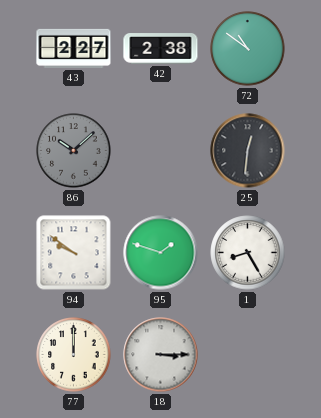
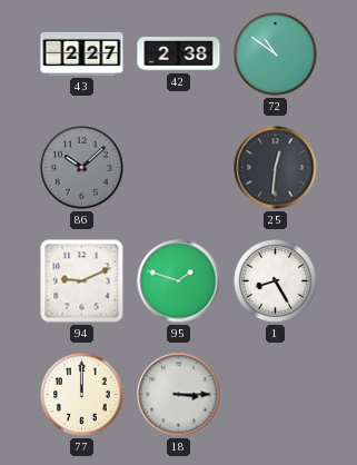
94: 9:51 -> 9:11 (82, 281)
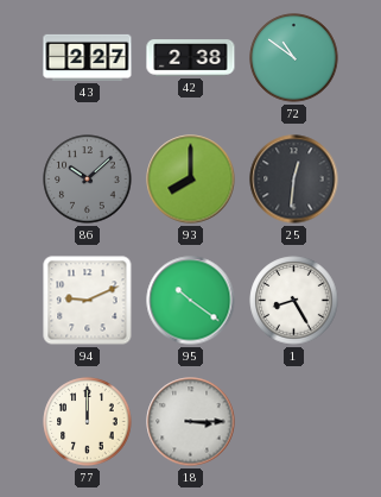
93: none -> 8:00 (191, 180)
95: 1:48 -> 10:21 (191, 301)
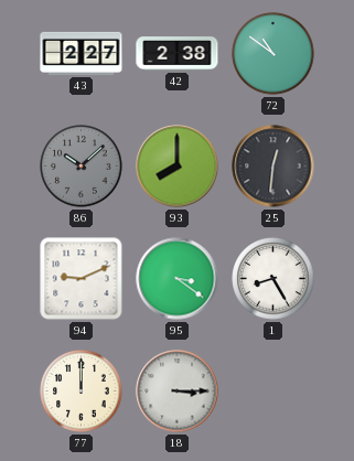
95: 10:21 -> 3:21 (178, 279)
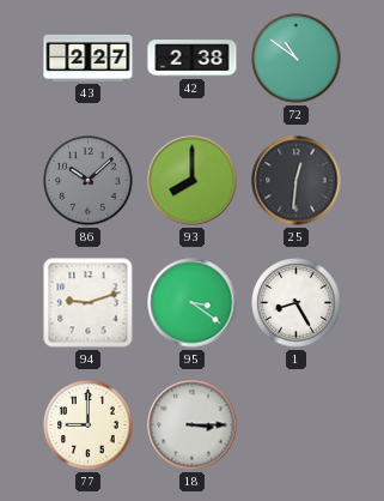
94: 9:11 -> 9:12 (89, 303)
77: 12:00 -> 9:00 (89, 425)
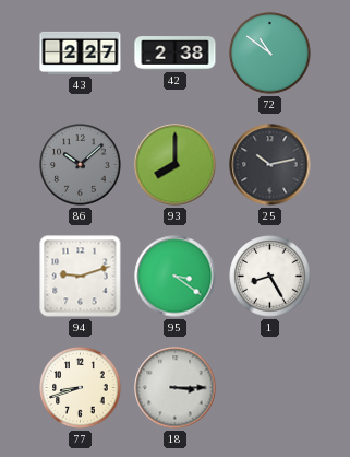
25: 12:31 -> 10:13 (270, 165)
77: 9:00 -> 8:42 (81, 388)
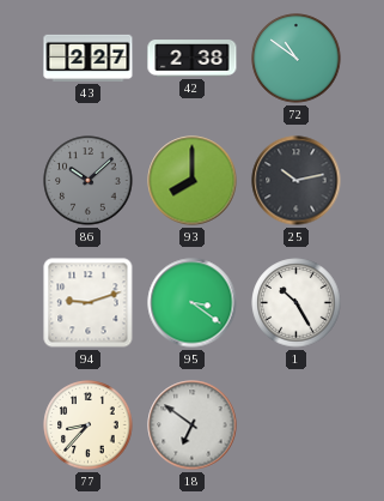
1: 8:25 -> 10:25 (297, 303)
77: 8:42 -> 8:37 (89, 425)
18: 3:15 -> 6:51 (193, 425)
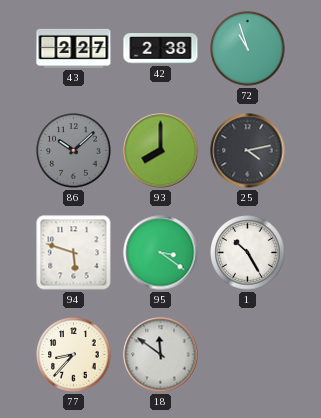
72: 10:51 -> 10:57 (248, 49)
25: 10:13 -> 4:13 (248, 151)
94: 9:12 -> 5:48 (74, 253)
18: 6:51 -> 11:51 (161, 355)
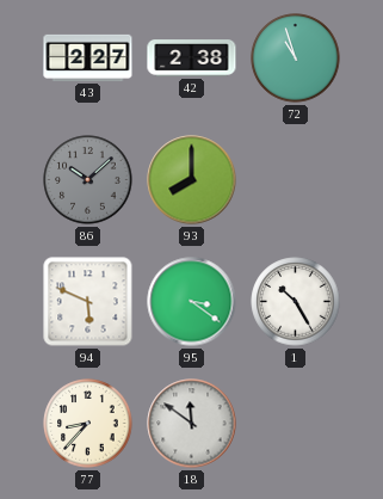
25: 4:13 -> none (248, 151)
94: 5:48 -> 5:49 (88, 302)
